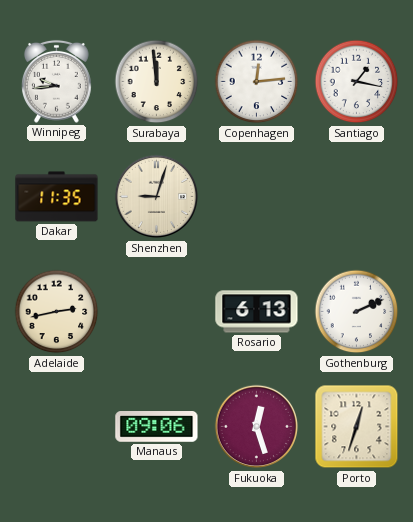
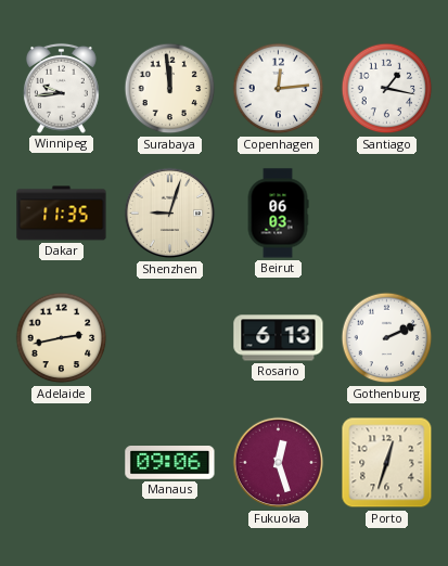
Beirut: none -> 06:03 (278, 214)
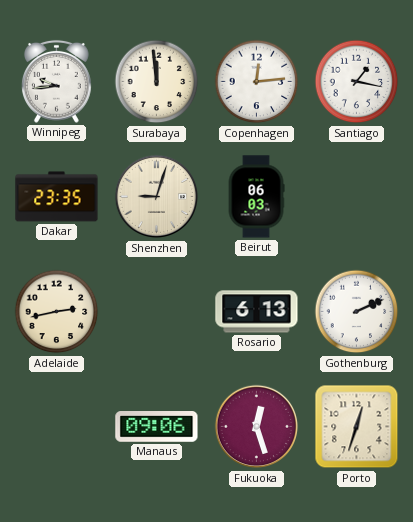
Dakar: 11:35 -> 23:35 (57, 197)
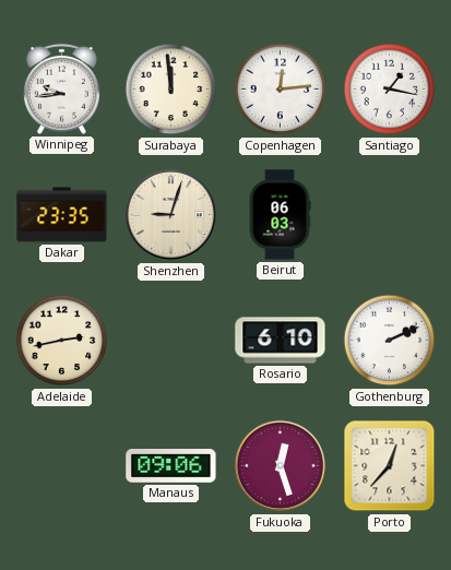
Rosario: 6:13 -> 6:10 (281, 341)
Porto: 12:33 -> 12:37 (390, 466)
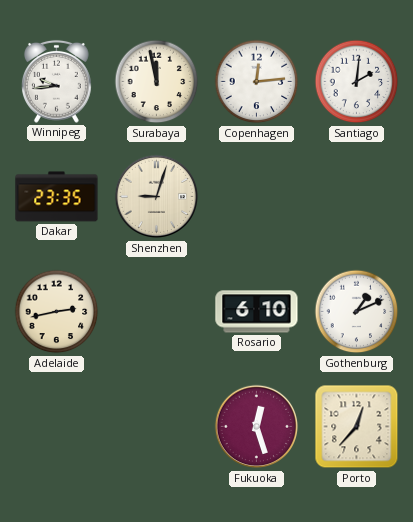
Surabaya: 11:59 -> 11:58 (157, 82)
Santiago: 1:17 -> 2:01 (357, 82)
Beirut: 06:03 -> none (280, 215)
Gothenburg: 2:11 -> 1:11 (357, 312)
Manaus: 09:06 -> none (171, 466)
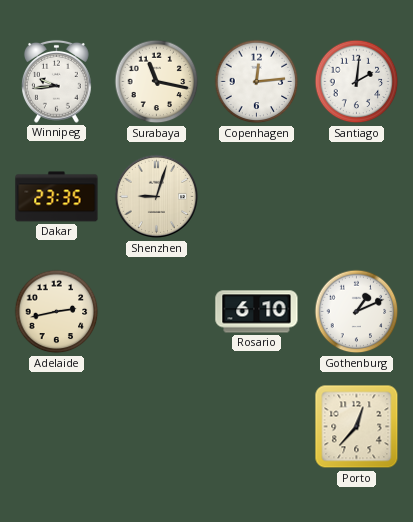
Surabaya: 11:58 -> 11:17 (157, 82)
Fukuoka: 12:27 -> none (257, 427)
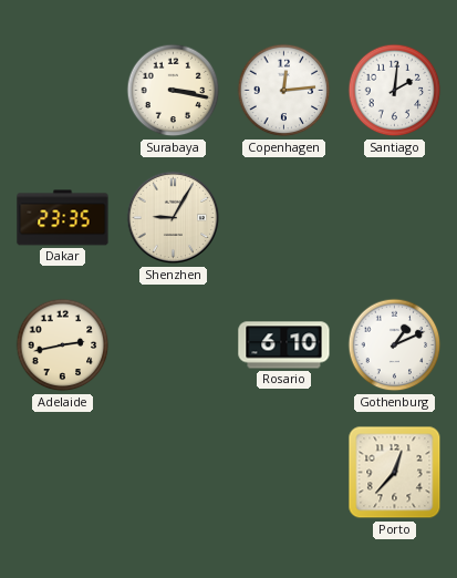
Winnipeg: 9:44 -> none (56, 81)
Surabaya: 11:17 -> 3:17 (174, 91)
Shenzhen: 9:03 -> 9:05 (174, 218)
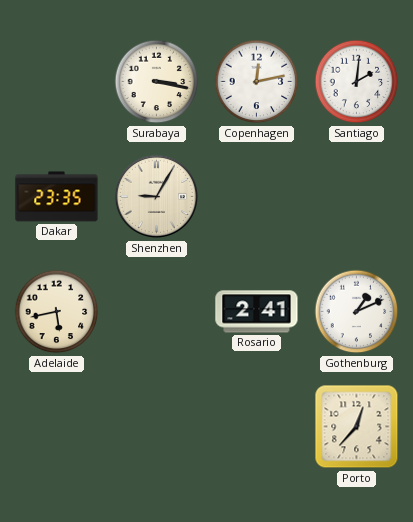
Copenhagen: 12:14 -> 12:13 (257, 82)
Adelaide: 2:43 -> 5:43 (57, 312)
Rosario: 6:10 -> 2:41 (257, 312)
